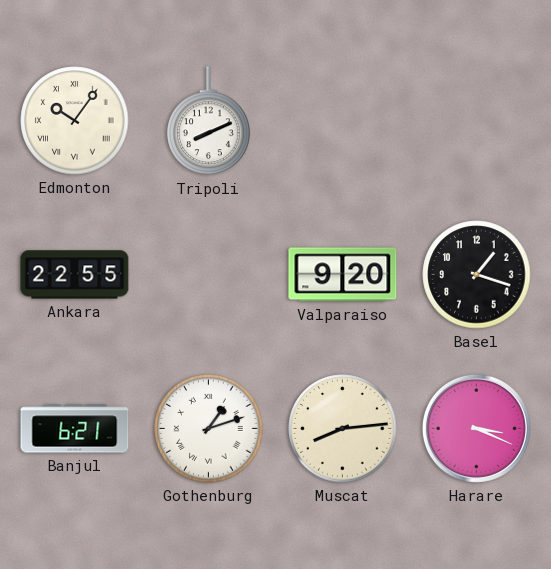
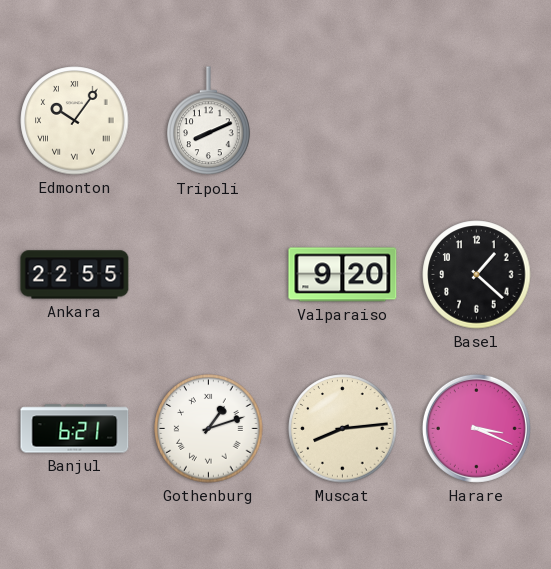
Basel: 1:18 -> 1:22 (477, 275)
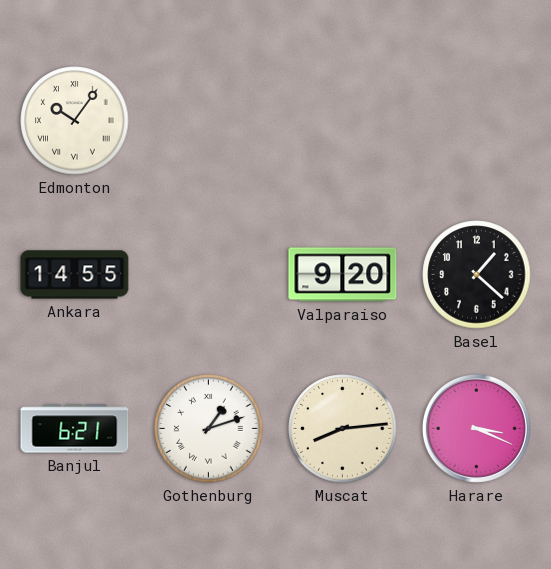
Tripoli: 8:11 -> none (209, 121)
Ankara: 22:55 -> 14:55 (75, 275)
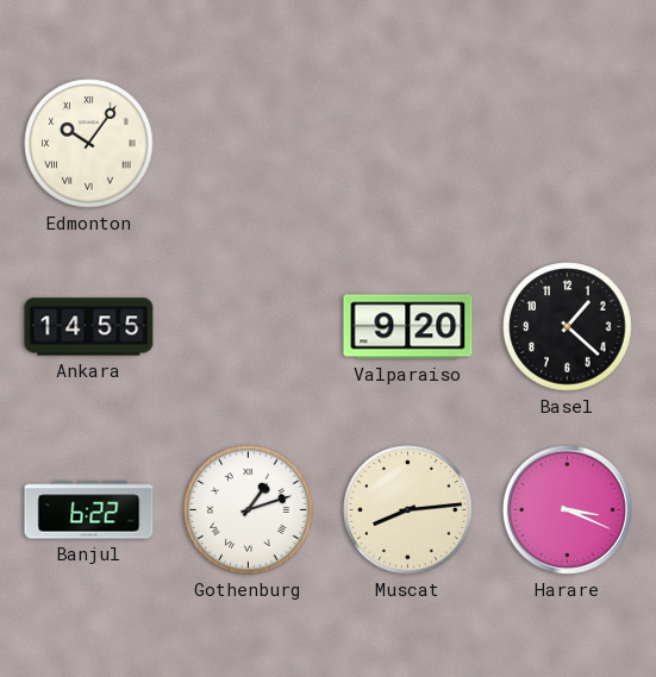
Banjul: 6:21 -> 6:22 (89, 510)
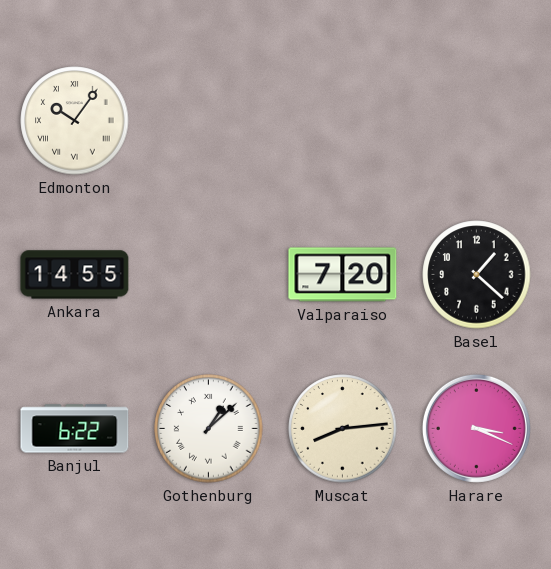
Valparaiso: 9:20 -> 7:20 (343, 275)
Gothenburg: 1:12 -> 1:08 (209, 429)
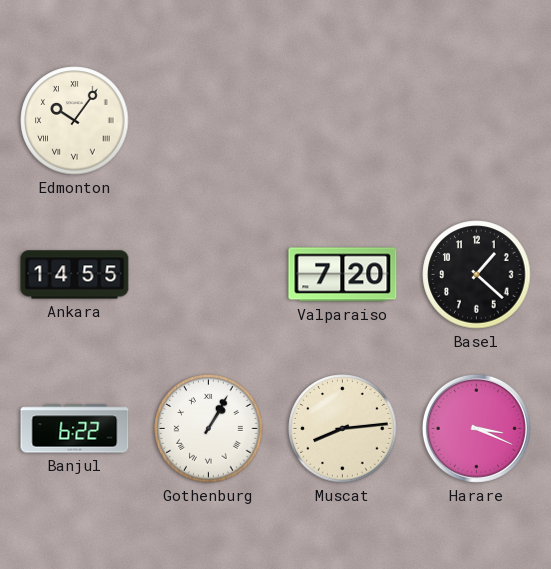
Gothenburg: 1:08 -> 1:05 (209, 429)
